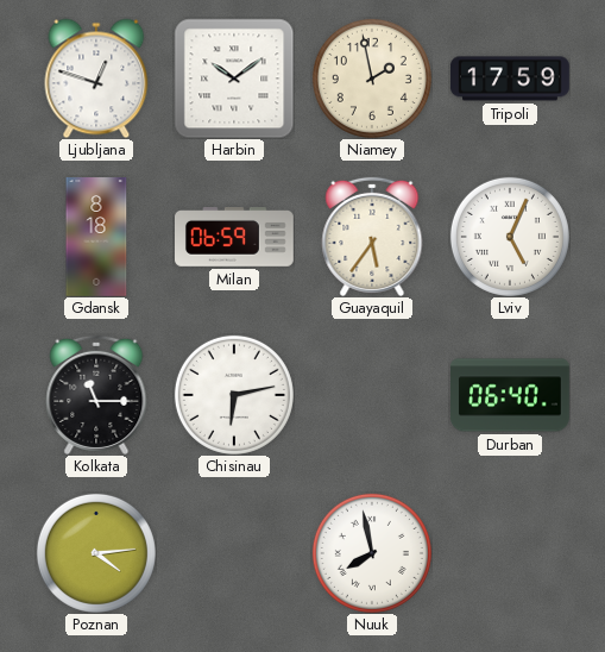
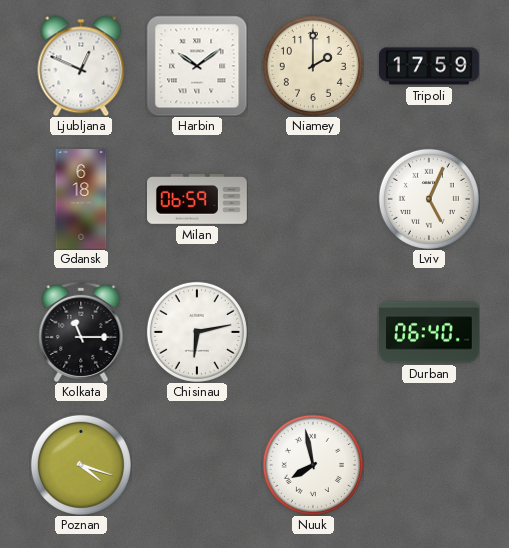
Ljubljana: 12:48 -> 12:49 (81, 66)
Niamey: 1:58 -> 2:00 (313, 66)
Gdansk: 8:18 -> 6:18 (81, 200)
Guayaquil: 5:36 -> none (372, 237)
Poznan: 4:14 -> 4:18 (81, 465)
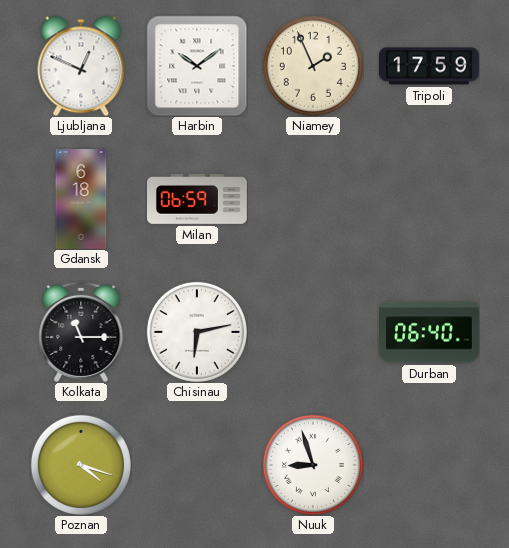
Niamey: 2:00 -> 1:56 (313, 66)
Lviv: 5:04 -> none (429, 199)
Nuuk: 7:58 -> 8:57 (313, 465)
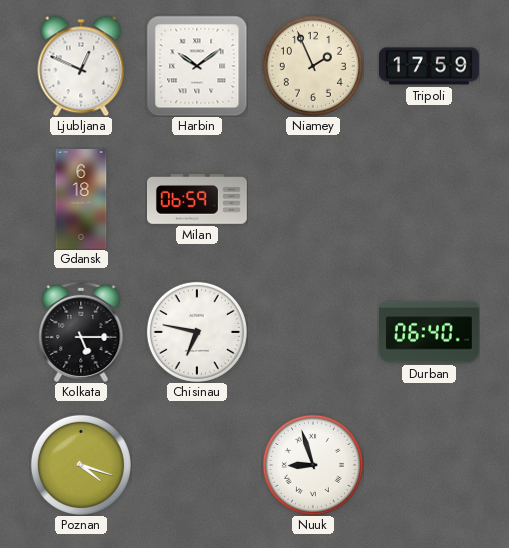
Kolkata: 11:15 -> 5:15 (81, 332)
Chisinau: 6:13 -> 6:47 (197, 332)
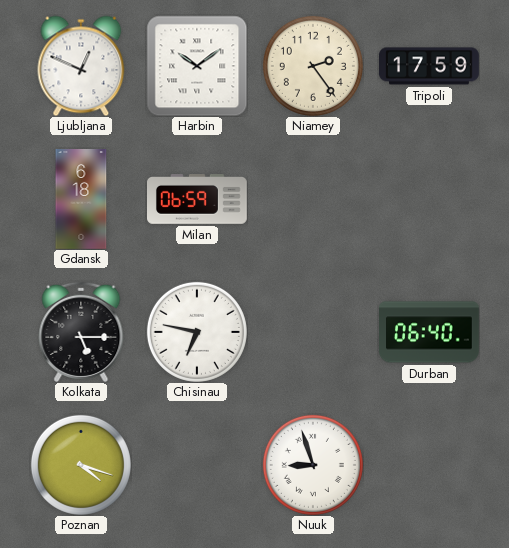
Niamey: 1:56 -> 2:24 (313, 66)
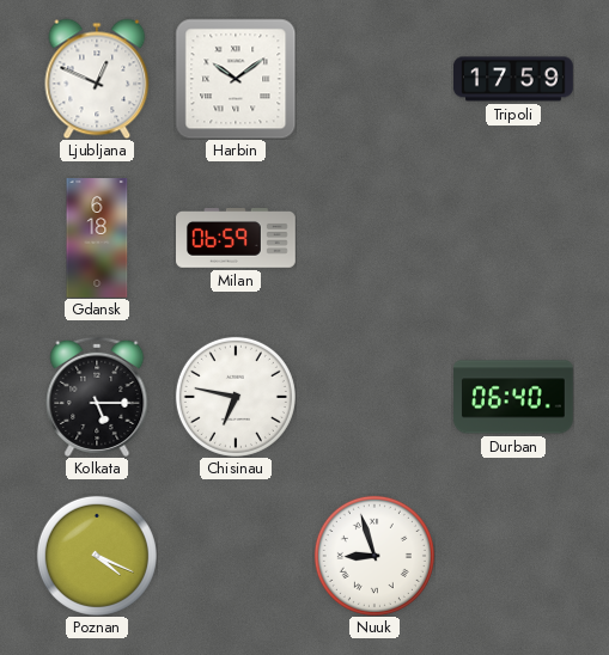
Niamey: 2:24 -> none (313, 66)
Poznan: 4:18 -> 4:19 (97, 556)
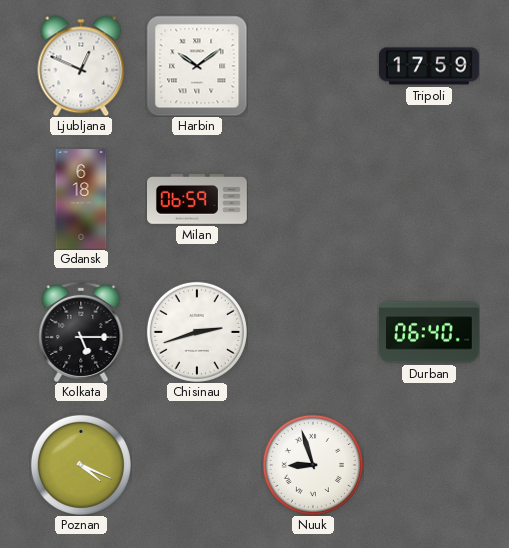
Chisinau: 6:47 -> 2:42 (197, 332)
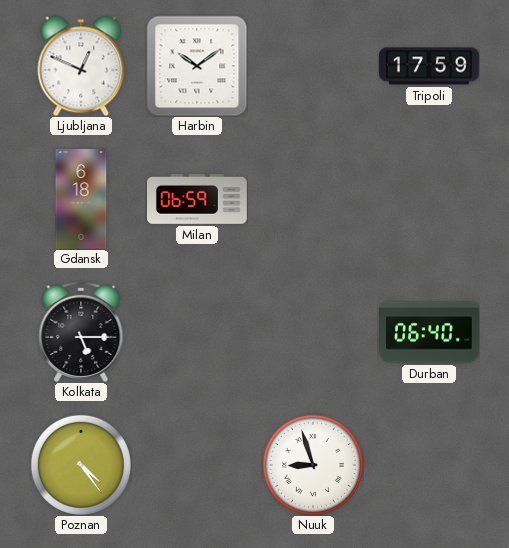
Chisinau: 2:42 -> none (197, 332)
Poznan: 4:19 -> 4:24 (81, 465)
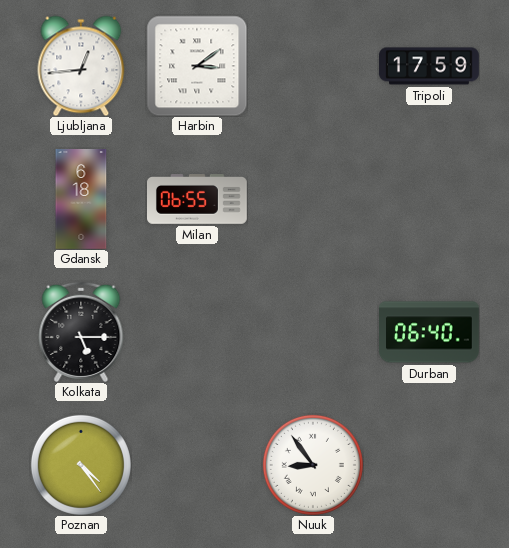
Ljubljana: 12:49 -> 12:44 (81, 66)
Harbin: 10:09 -> 3:09 (197, 66)
Milan: 06:59 -> 06:55 (198, 200)
Nuuk: 8:57 -> 8:54 (313, 465)
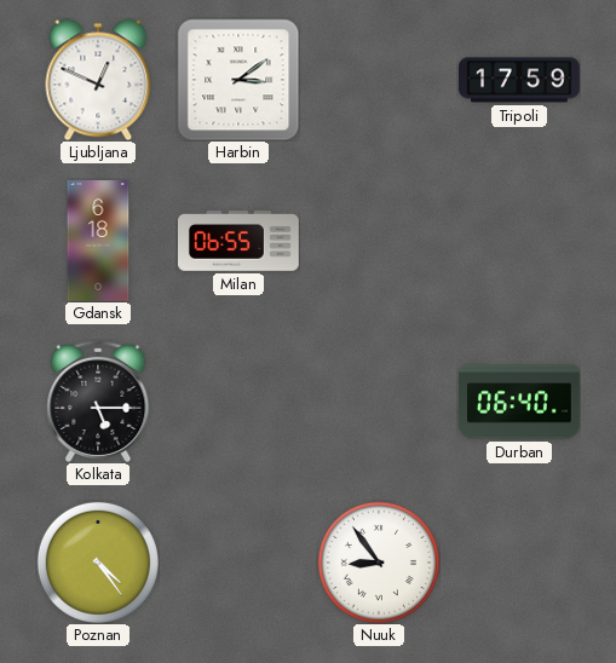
Ljubljana: 12:44 -> 12:49 (98, 80)
